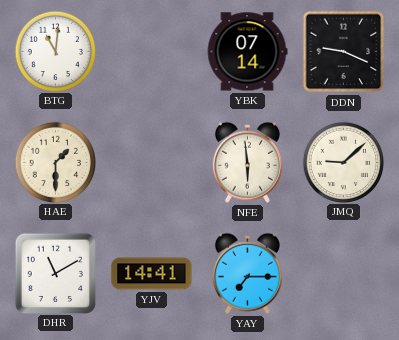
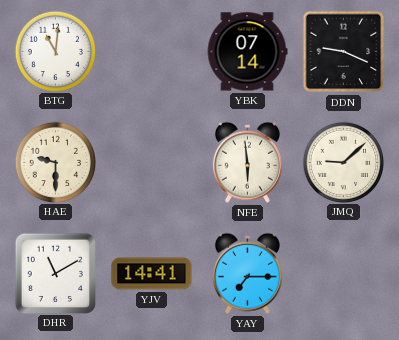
HAE: 1:30 -> 9:30 (55, 162)
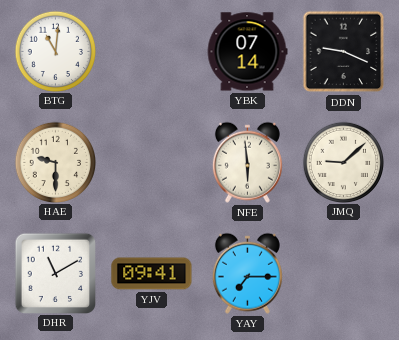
YJV: 14:41 -> 09:41 (152, 274)
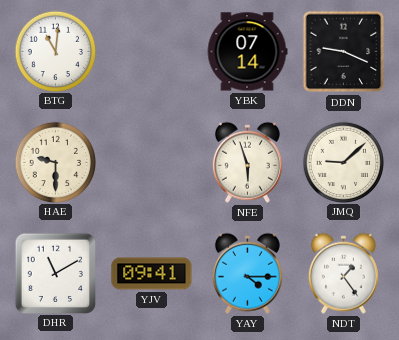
NFE: 5:59 -> 5:57 (247, 162)
YAY: 7:15 -> 4:15 (247, 273)
NDT: none -> 1:24 (343, 273)
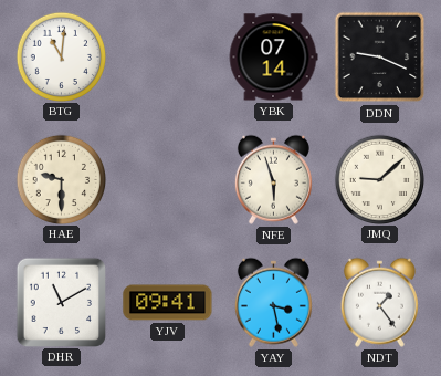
YAY: 4:15 -> 3:28 (273, 302)
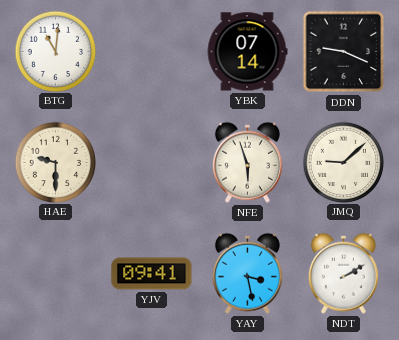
DHR: 11:10 -> none (61, 302)
NDT: 1:24 -> 2:10 (343, 273)
